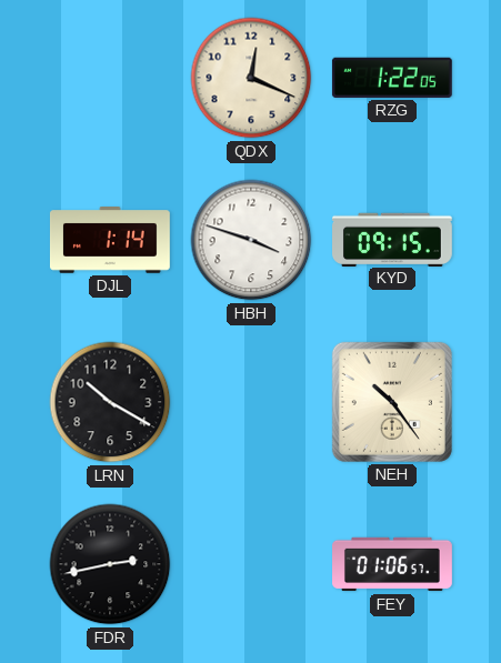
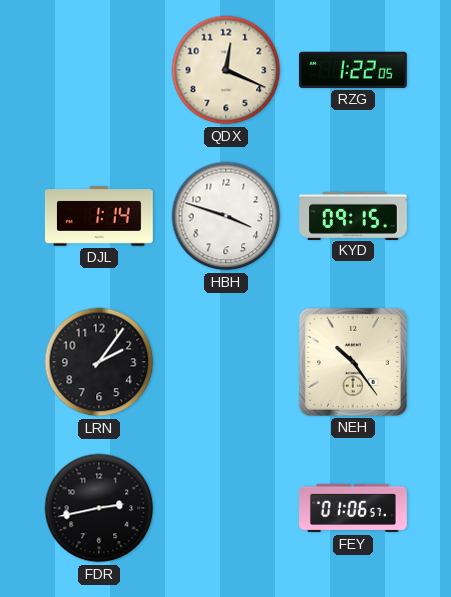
LRN: 10:20 -> 2:06 (99, 362)
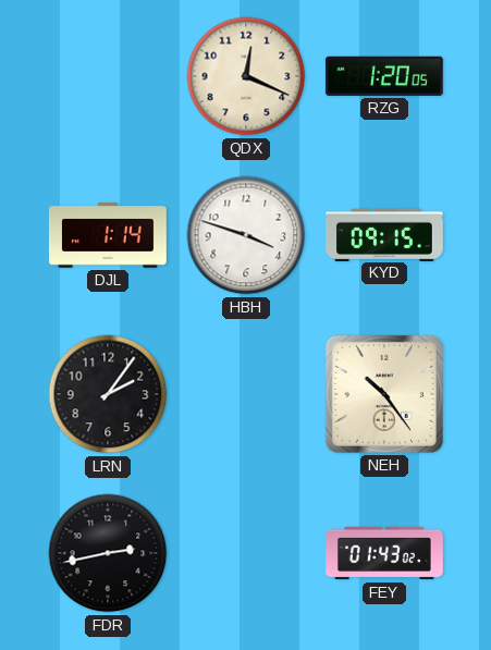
RZG: 1:22 -> 1:20 (384, 76)
FEY: 01:06 -> 01:43 (385, 553)
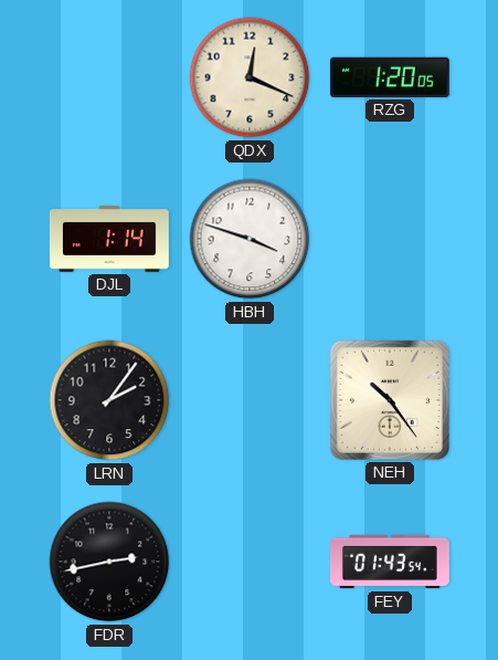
KYD: 09:15 -> none (385, 234)
FEY: 01:43:02 -> 01:43:54 (391, 562)
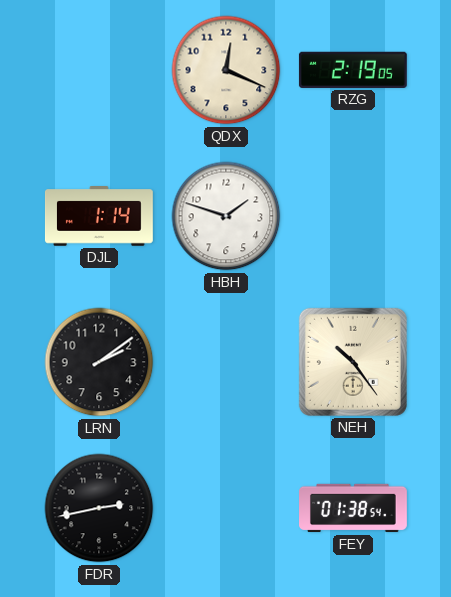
RZG: 1:20 -> 2:19 (353, 70)
HBH: 3:48 -> 1:48 (226, 216)
LRN: 2:06 -> 2:09 (99, 362)
FEY: 01:43 -> 01:38 (354, 508)
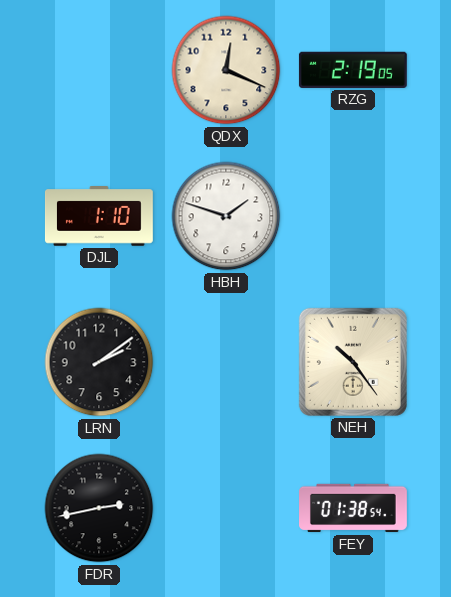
DJL: 1:14 -> 1:10 (99, 217)
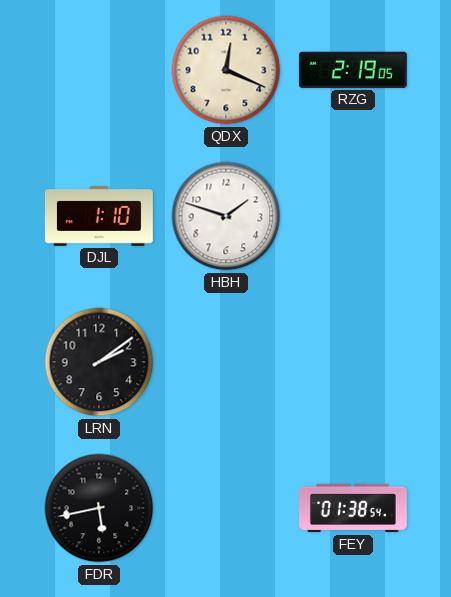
NEH: 10:24 -> none (353, 362)
FDR: 2:43 -> 5:43 (99, 508)
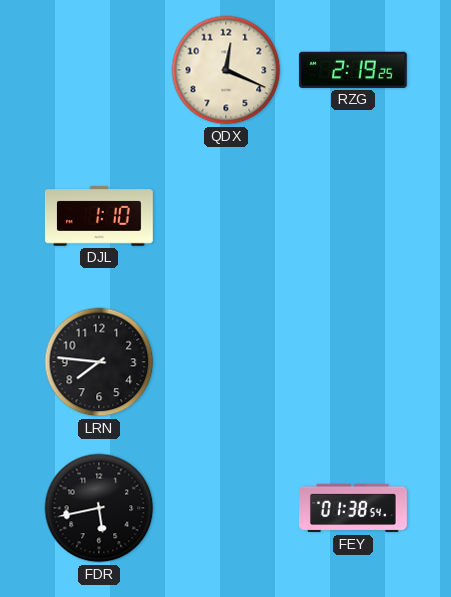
RZG: 2:19:05 -> 2:19:25 (353, 70)
HBH: 1:48 -> none (226, 216)
LRN: 2:09 -> 7:46 (99, 362)
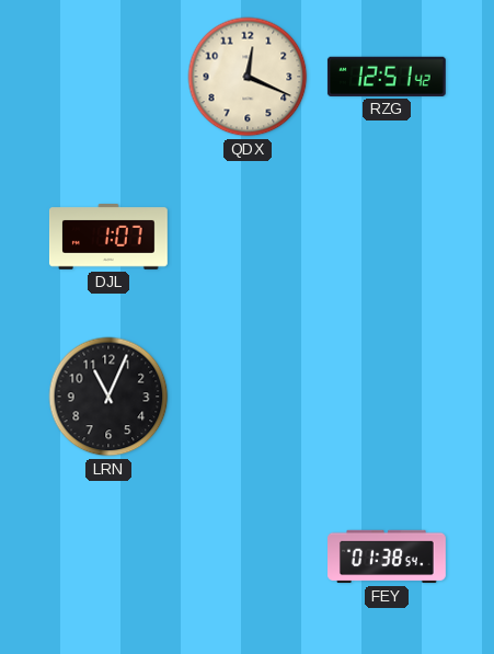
RZG: 2:19 -> 12:51 (387, 77)
DJL: 1:10 -> 1:07 (108, 238)
LRN: 7:46 -> 11:04 (108, 397)
FDR: 5:43 -> none (99, 508)
